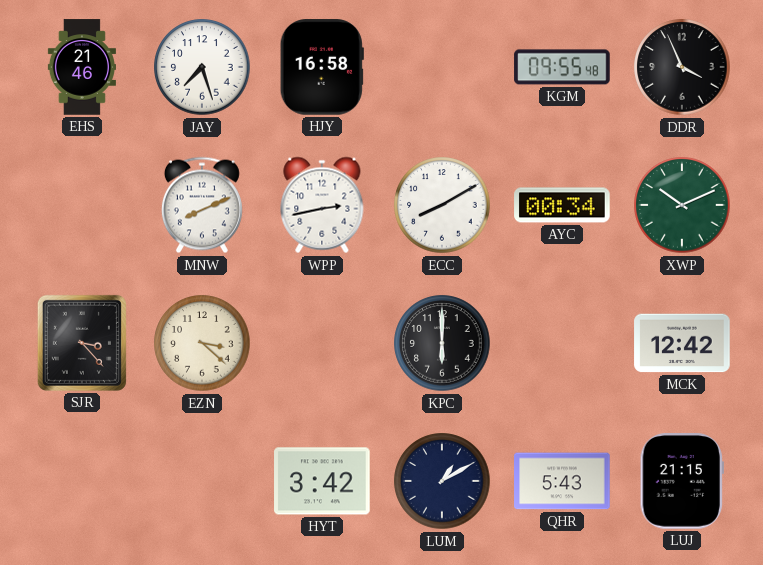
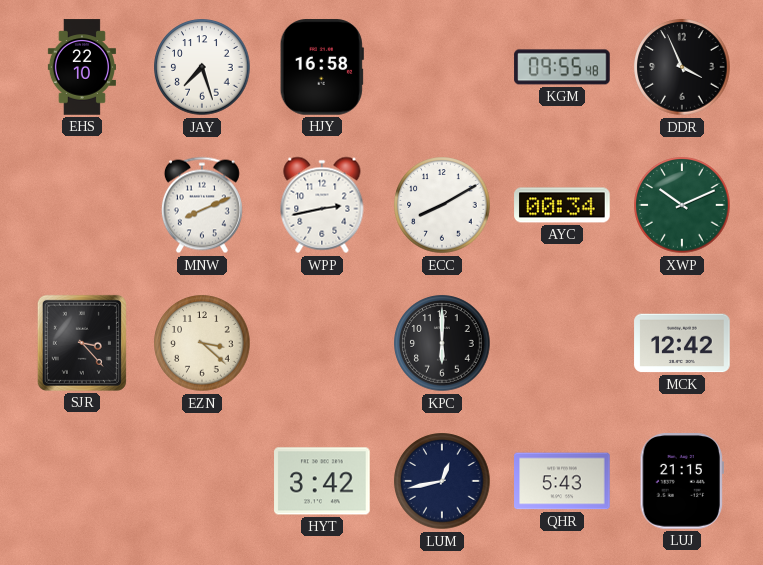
EHS: 21:46 -> 22:10 (82, 67)
LUM: 1:10 -> 12:43 (442, 481)
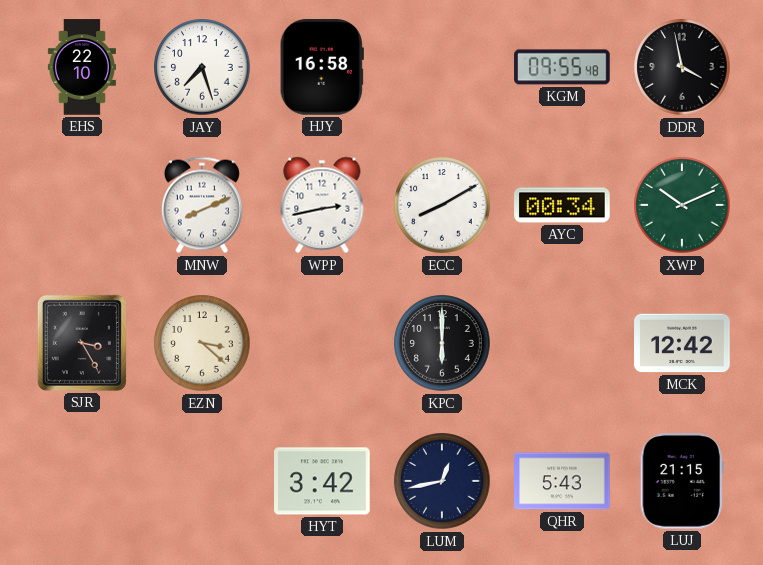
DDR: 3:56 -> 3:58 (682, 67)
SJR: 3:23 -> 3:25 (82, 343)
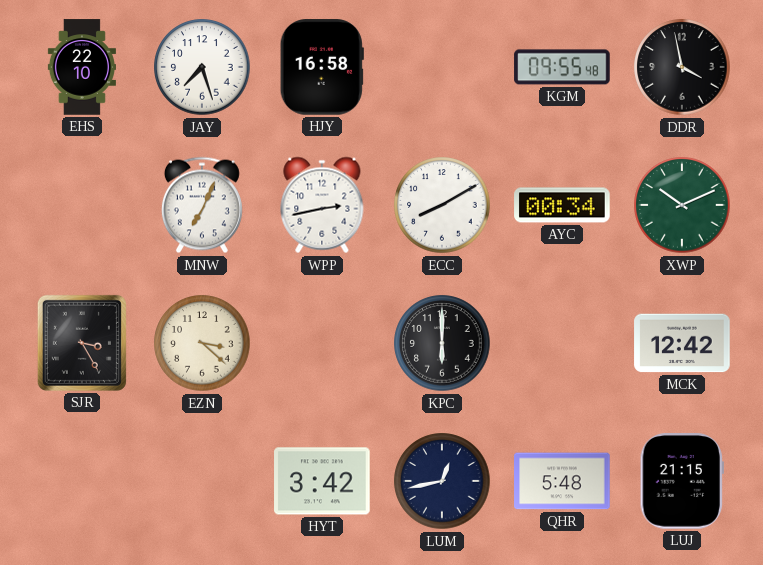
MNW: 8:11 -> 7:04 (202, 205)
QHR: 5:43 -> 5:48 (562, 481)
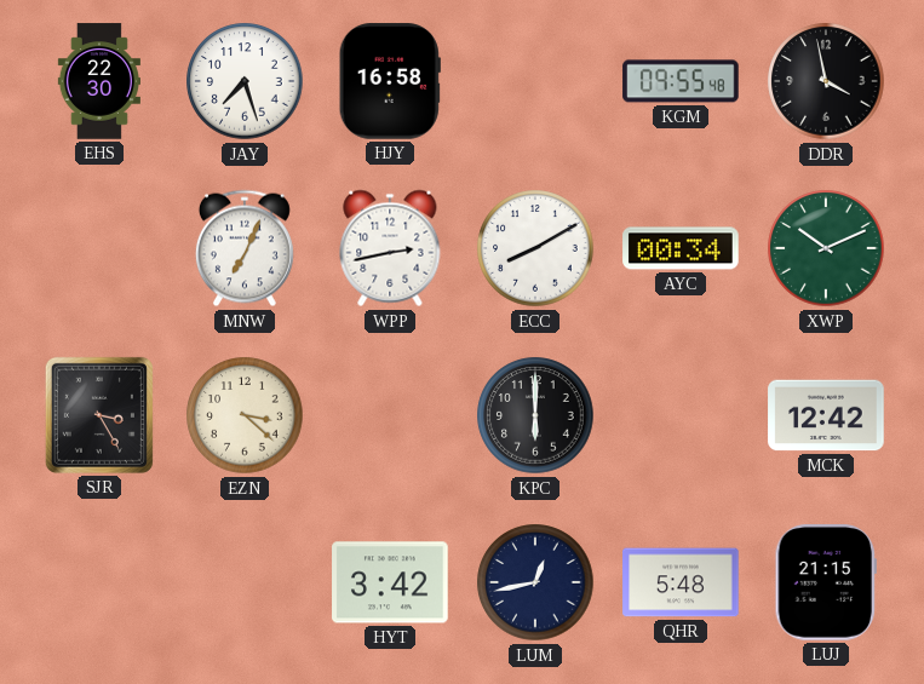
EHS: 22:10 -> 22:30 (99, 81)
